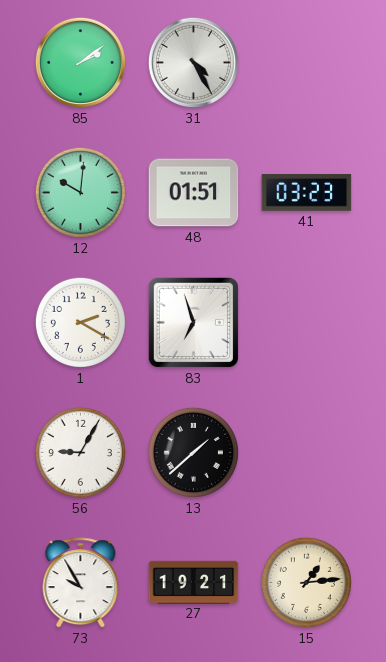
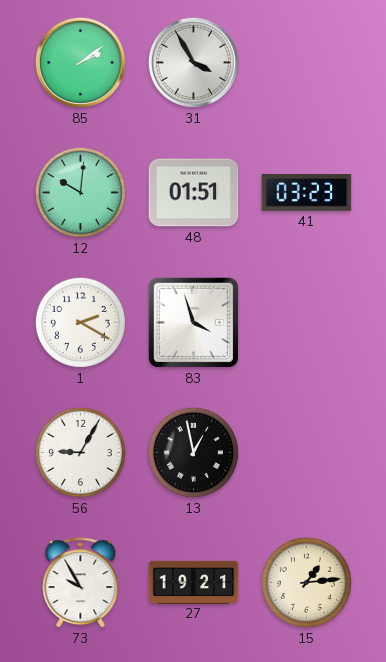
31: 4:25 -> 3:55 (193, 62)
83: 6:57 -> 3:57 (193, 322)
13: 1:38 -> 12:58 (193, 452)
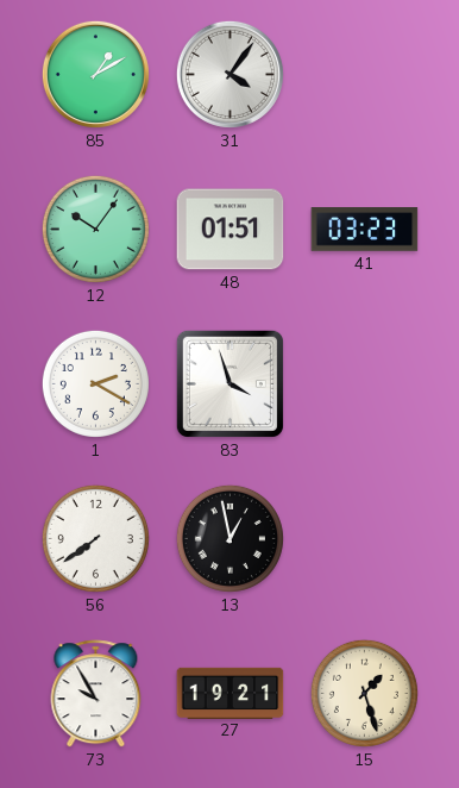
85: 2:09 -> 1:10 (95, 74)
31: 3:55 -> 4:06 (229, 74)
12: 10:01 -> 10:06 (95, 229)
56: 9:05 -> 7:39 (95, 538)
15: 1:14 -> 1:27 (364, 693)
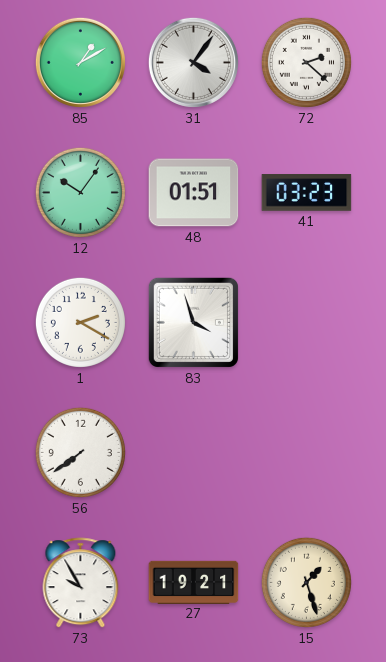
72: none -> 2:22 (306, 62)
13: 12:58 -> none (229, 538)
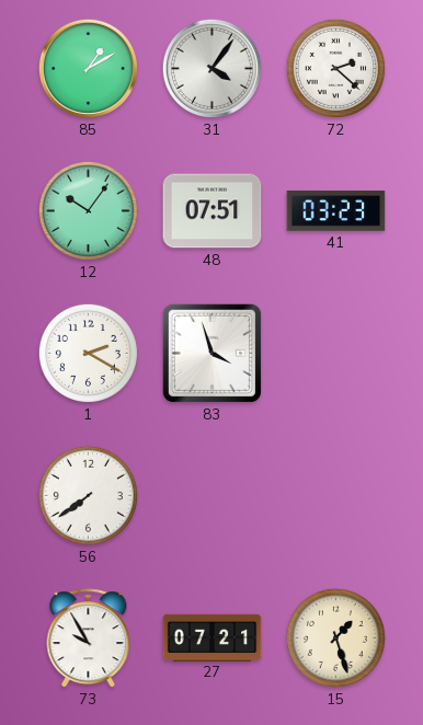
48: 01:51 -> 07:51 (213, 211)
27: 19:21 -> 07:21 (213, 637)
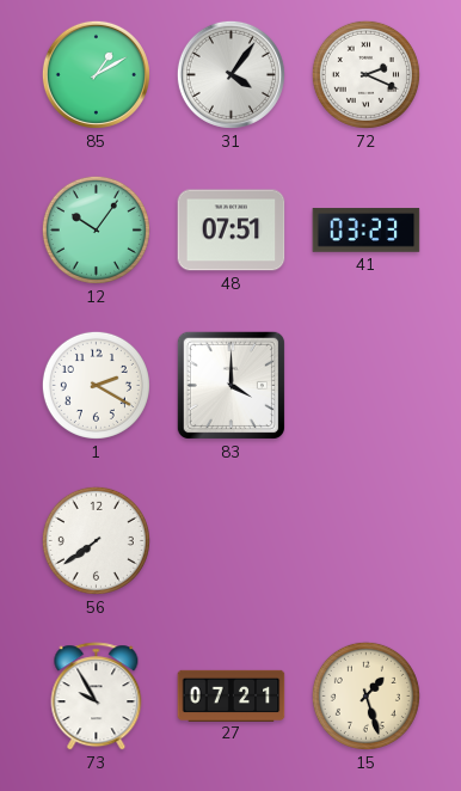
72: 2:22 -> 2:19 (365, 74)
83: 3:57 -> 4:00 (230, 385)
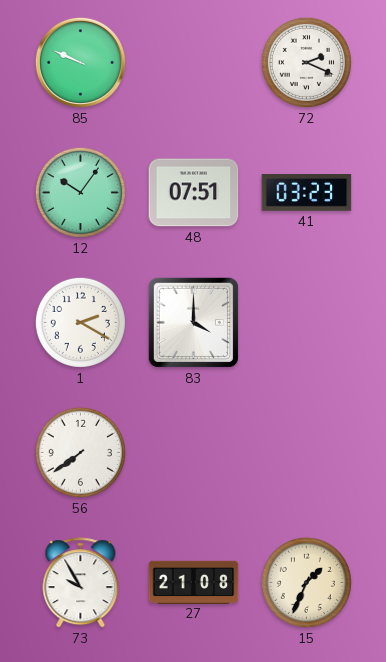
85: 1:10 -> 9:49 (80, 62)
31: 4:06 -> none (230, 74)
27: 07:21 -> 21:08 (194, 582)
15: 1:27 -> 1:34 (306, 582)
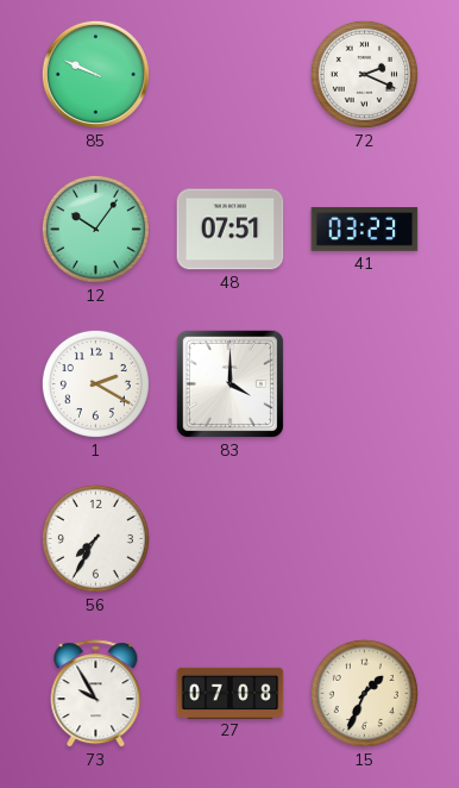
56: 7:39 -> 7:35 (95, 538)
27: 21:08 -> 07:08 (231, 693)
